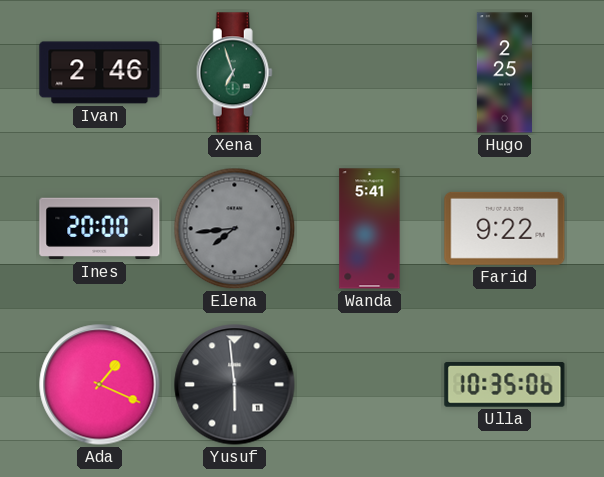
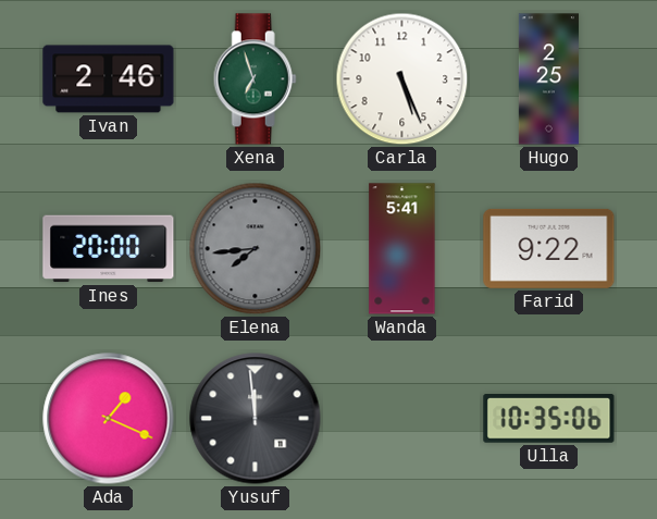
Carla: none -> 5:26 (402, 79)
Yusuf: 5:59 -> 11:59 (256, 419)
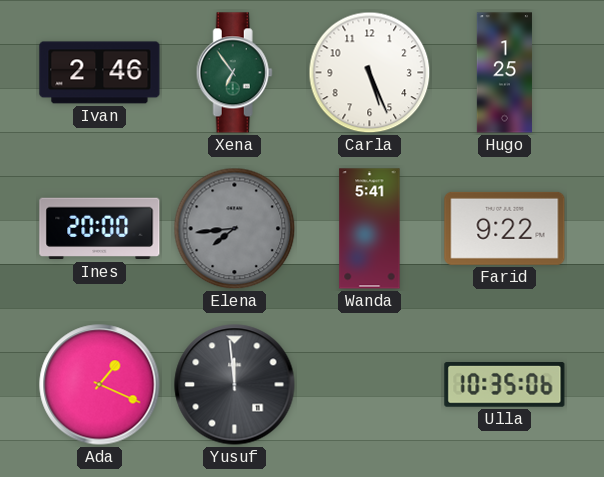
Xena: 6:57 -> 6:54 (234, 73)
Hugo: 2:25 -> 1:25 (504, 73)
